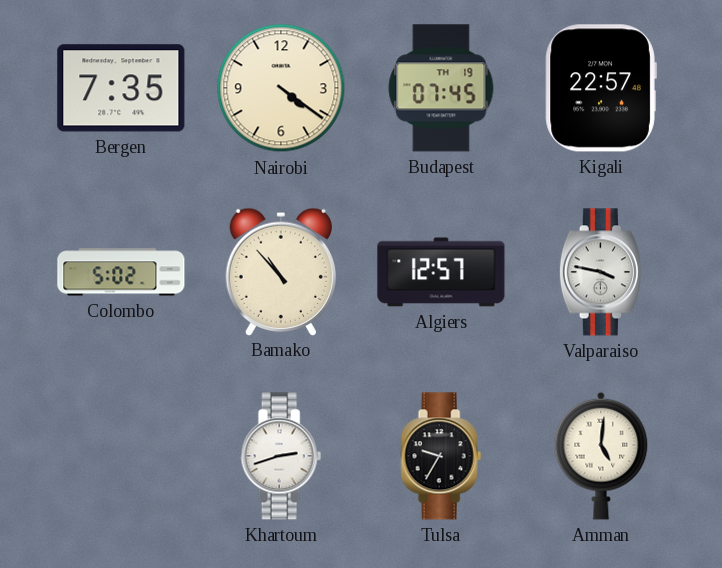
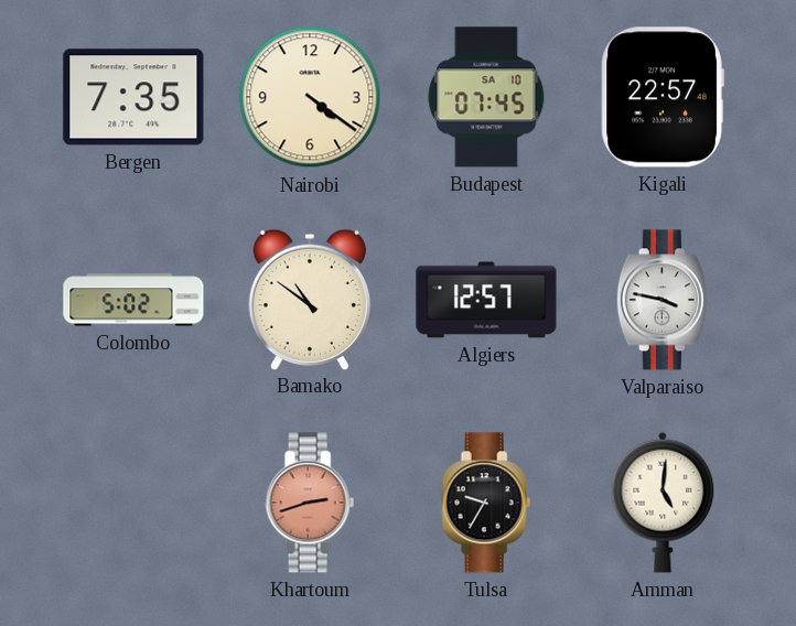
Budapest date: TH 19 -> SA 10 (486, 97)
Bamako: 10:53 -> 10:51 (309, 299)
Khartoum dial: white -> salmon (310, 503)
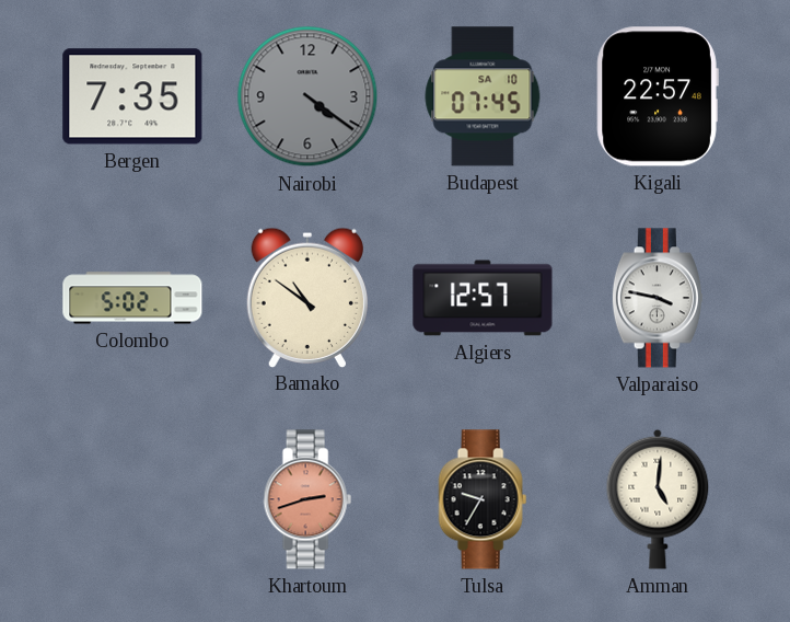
Nairobi dial: cream -> grey (307, 96)
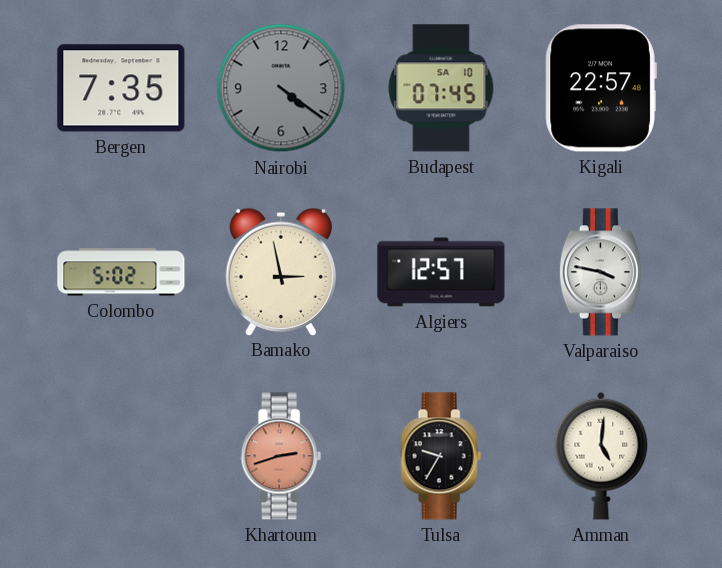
Bamako: 10:51 -> 2:58 (280, 271)
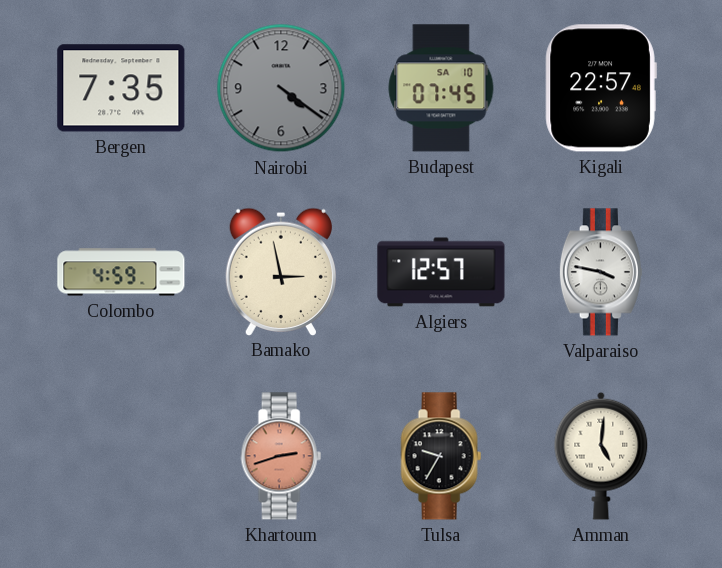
Colombo: 5:02 -> 4:59 (121, 272)
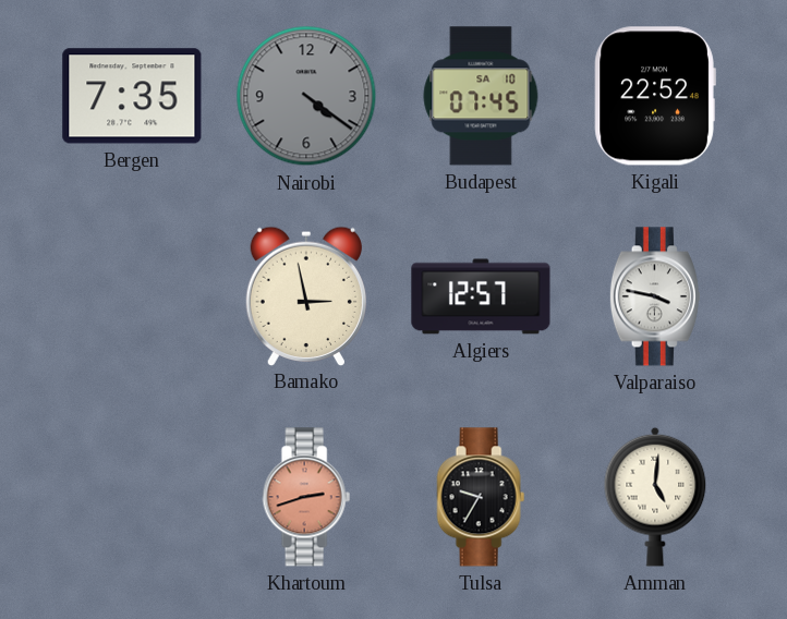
Kigali: 22:57 -> 22:52 (655, 96)
Colombo: 4:59 -> none (121, 272)
